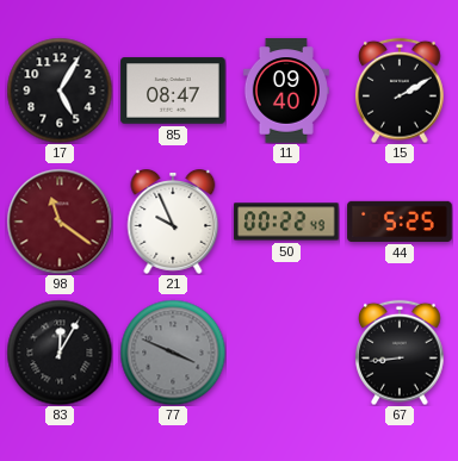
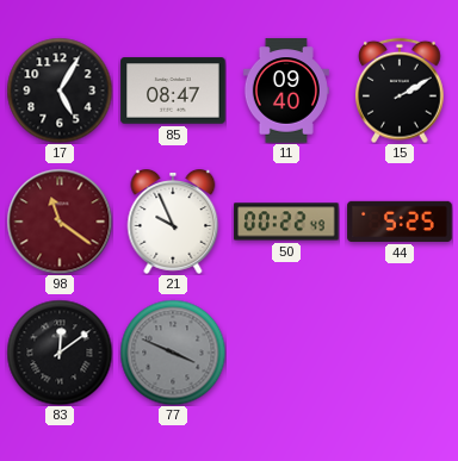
83: 12:05 -> 12:09 (60, 353)
67: 8:44 -> none (401, 353)
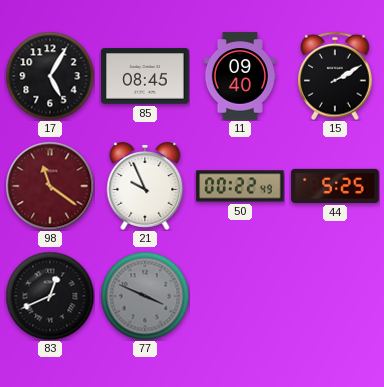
85: 08:47 -> 08:45 (145, 76)
83: 12:09 -> 12:41 (50, 296)
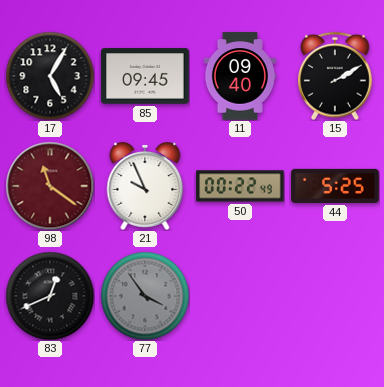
85: 08:45 -> 09:45 (145, 76)
77: 3:49 -> 3:54 (145, 296)
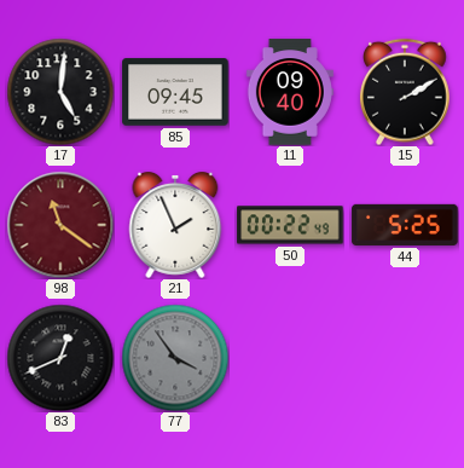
17: 5:05 -> 5:01 (60, 92)
21: 9:56 -> 1:56 (175, 226)
